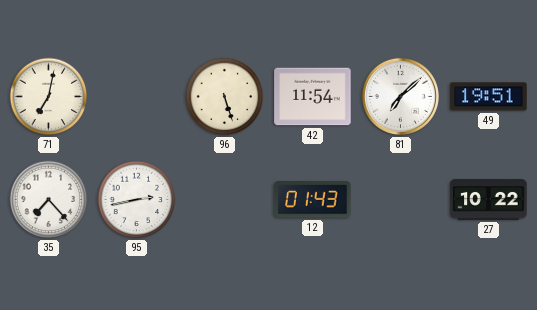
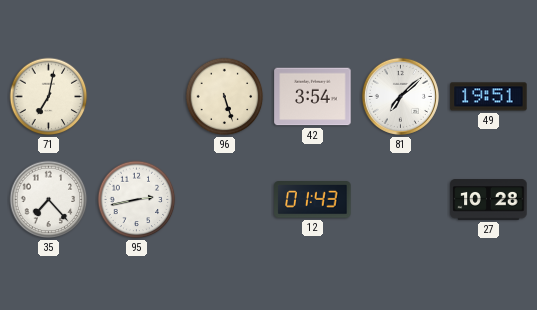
42: 11:54 -> 3:54 (313, 97)
27: 10:22 -> 10:28 (489, 200)
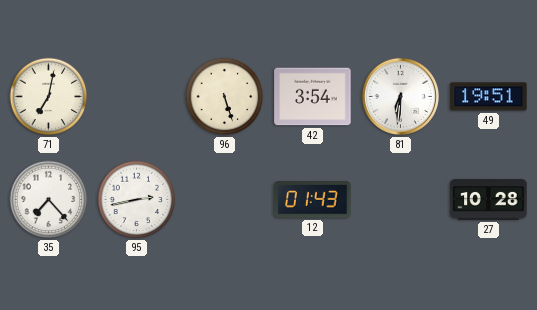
81: 7:08 -> 6:31 (400, 96)
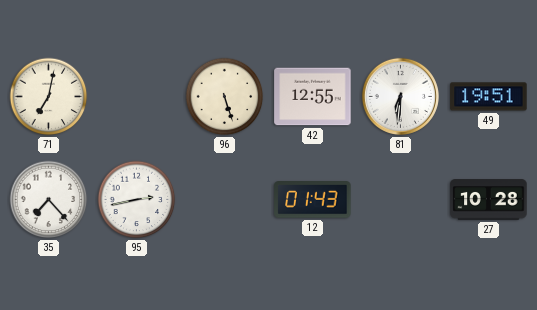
42: 3:54 -> 12:55 (313, 97)
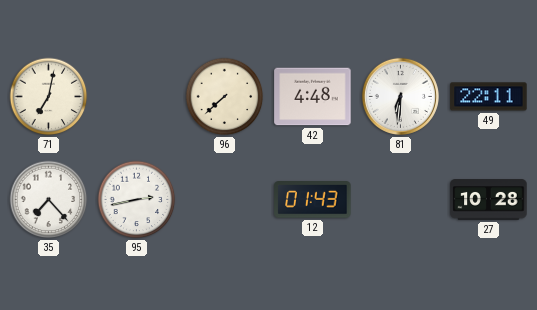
96: 5:27 -> 7:38 (225, 97)
42: 12:55 -> 4:48 (313, 97)
49: 19:51 -> 22:11 (489, 97)
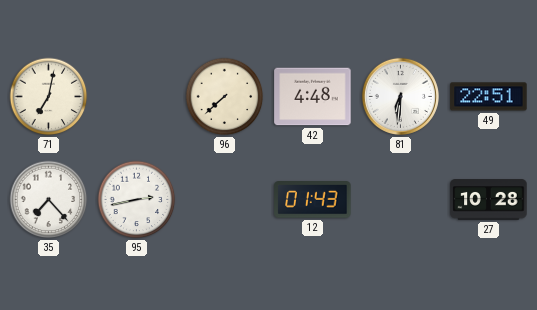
49: 22:11 -> 22:51 (489, 97)
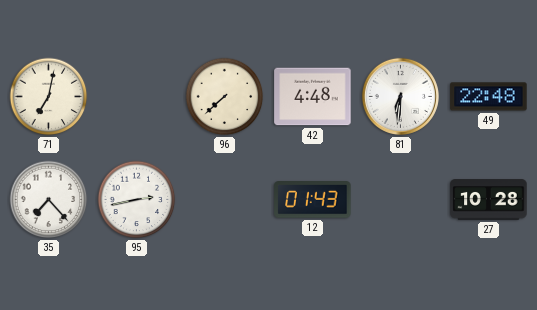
49: 22:51 -> 22:48 (489, 97)
